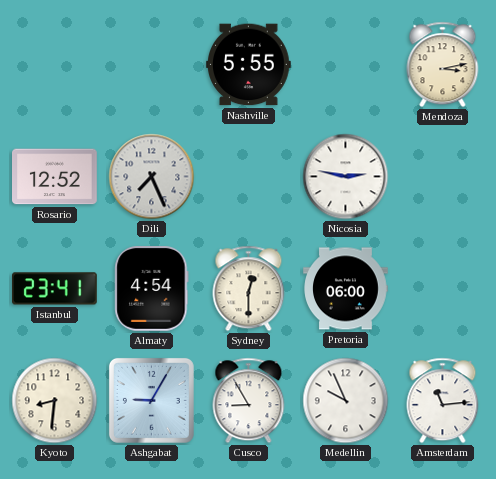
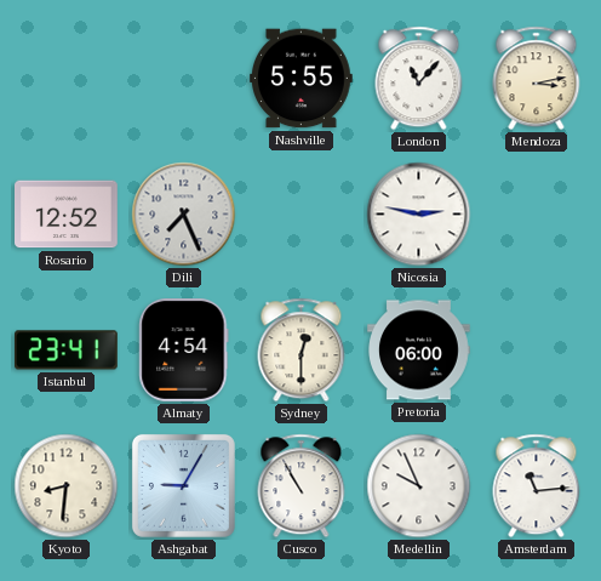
London: none -> 11:07 (419, 79)
Cusco: 8:55 -> 10:55 (302, 486)
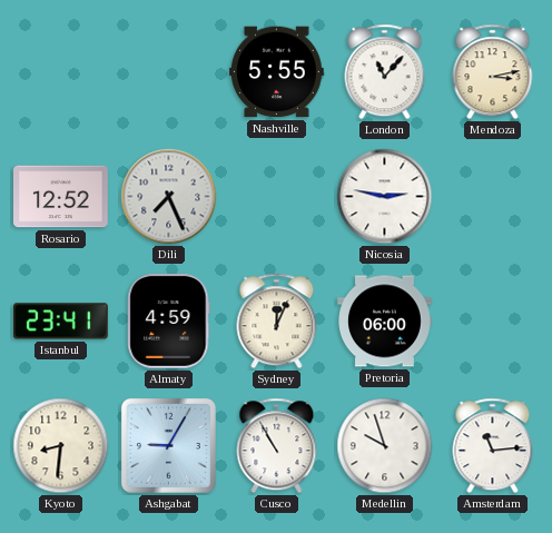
Almaty: 4:54 -> 4:59 (169, 322)
Sydney: 12:30 -> 12:04 (277, 322)
Medellin: 9:56 -> 9:57 (385, 446)
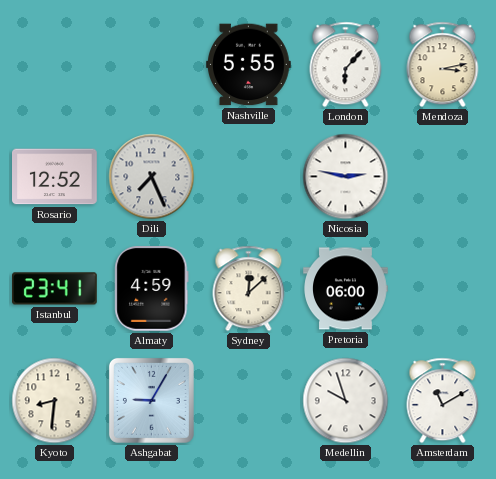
London: 11:07 -> 6:07 (346, 65)
Sydney: 12:04 -> 12:08 (249, 289)
Cusco: 10:55 -> none (277, 446)
Amsterdam: 11:14 -> 11:10 (443, 401)
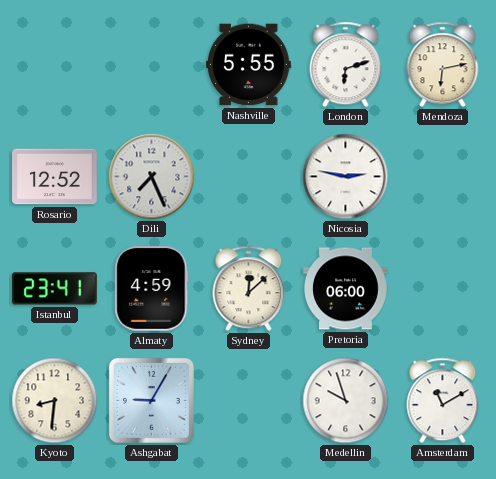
London: 6:07 -> 6:12 (346, 65)
Mendoza: 3:13 -> 6:13 (443, 65)
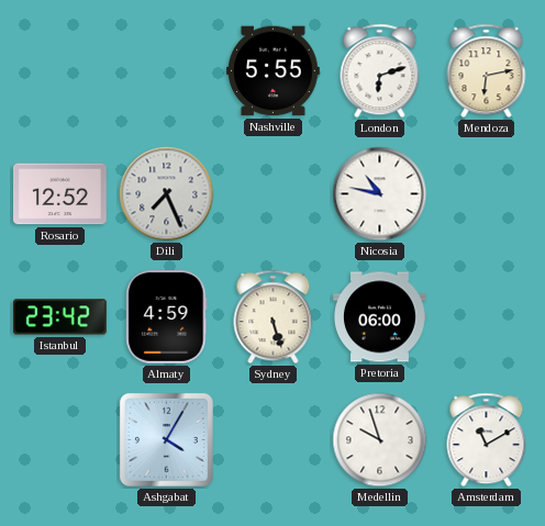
Nicosia: 2:47 -> 10:47 (380, 194)
Istanbul: 23:41 -> 23:42 (60, 317)
Sydney: 12:08 -> 5:27 (274, 317)
Kyoto: 8:31 -> none (55, 401)
Ashgabat: 9:05 -> 4:05 (166, 439)
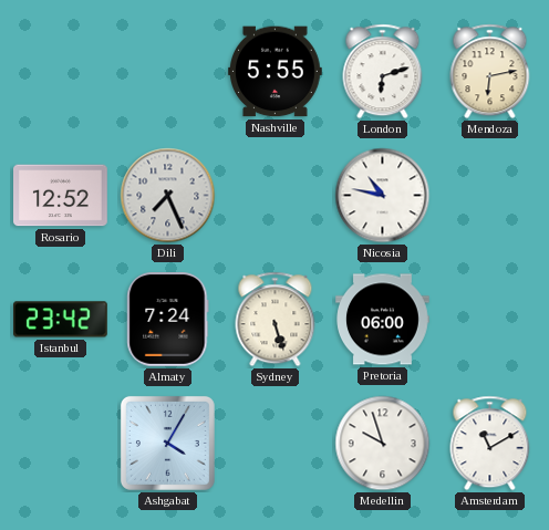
Almaty: 4:59 -> 7:24 (168, 320)
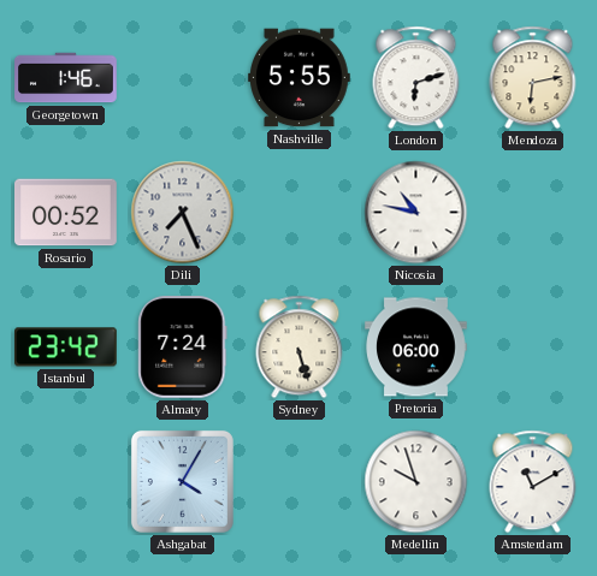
Georgetown: none -> 1:46 (66, 78)
Rosario: 12:52 -> 00:52 (66, 213)
